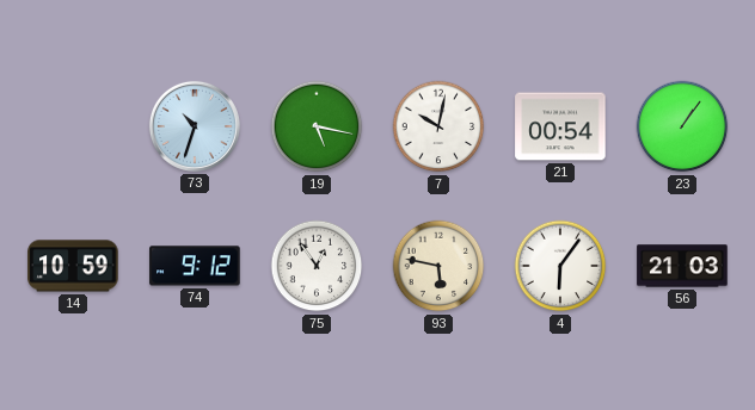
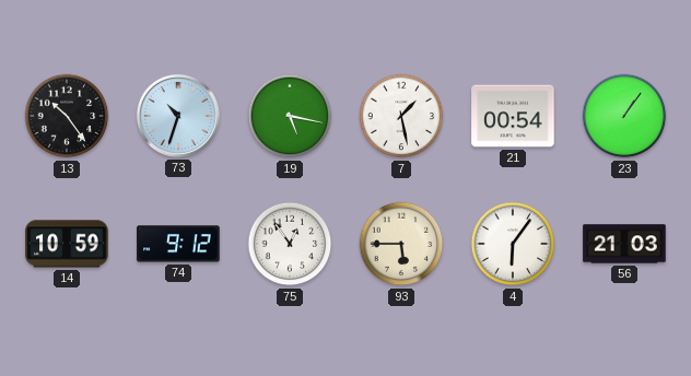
13: none -> 10:24 (67, 116)
7: 10:02 -> 1:28 (401, 116)
93: 5:47 -> 5:45 (401, 244)
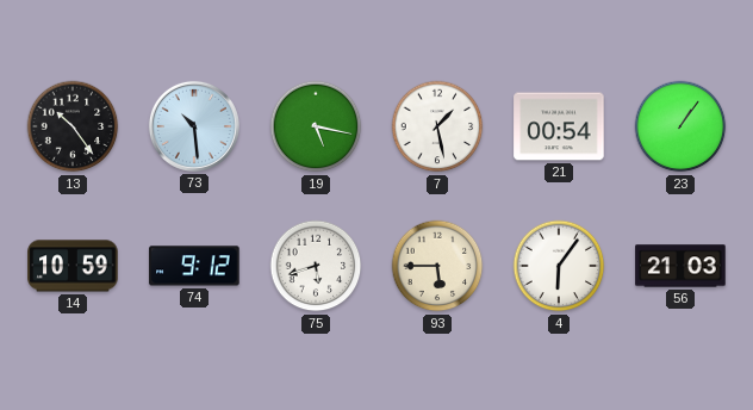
73: 10:33 -> 10:29 (194, 126)
75: 12:54 -> 5:42 (316, 266)
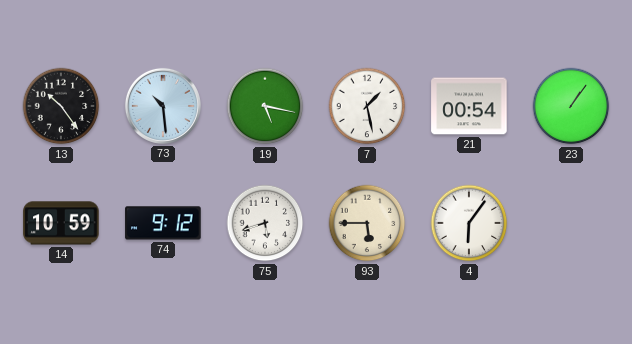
56: 21:03 -> none (680, 266)
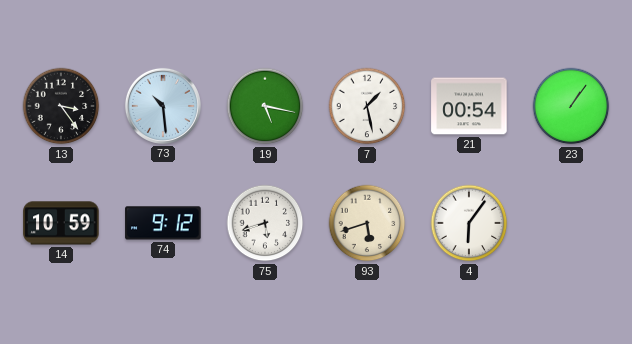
13: 10:24 -> 3:24 (61, 106)
93: 5:45 -> 5:42 (367, 223)
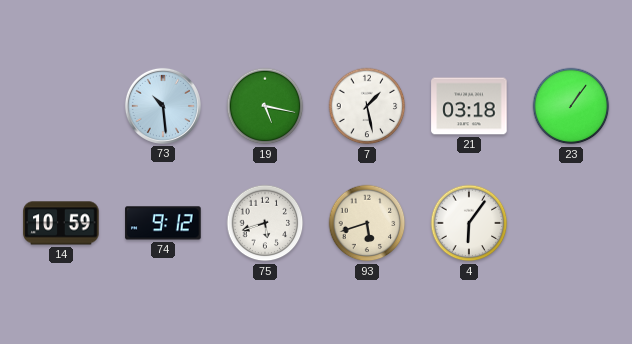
13: 3:24 -> none (61, 106)
21: 00:54 -> 03:18 (469, 106)
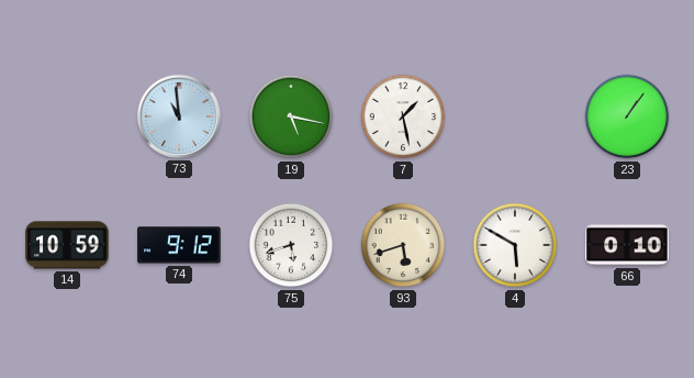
73: 10:29 -> 10:59 (179, 116)
21: 03:18 -> none (469, 106)
4: 6:06 -> 5:50 (515, 245)
66: none -> 0:10 (627, 245)
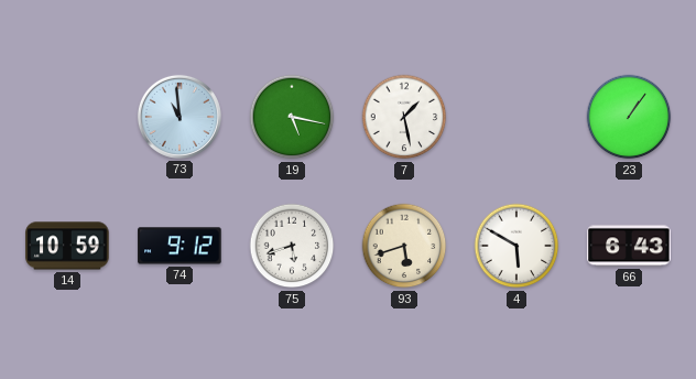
66: 0:10 -> 6:43 (629, 246)
